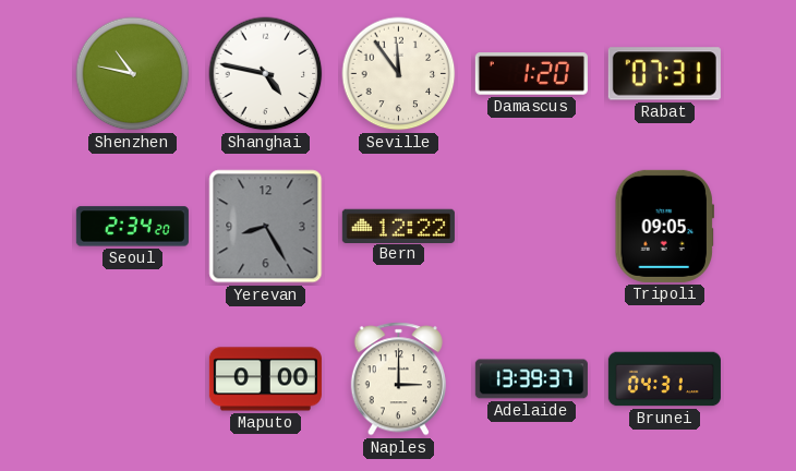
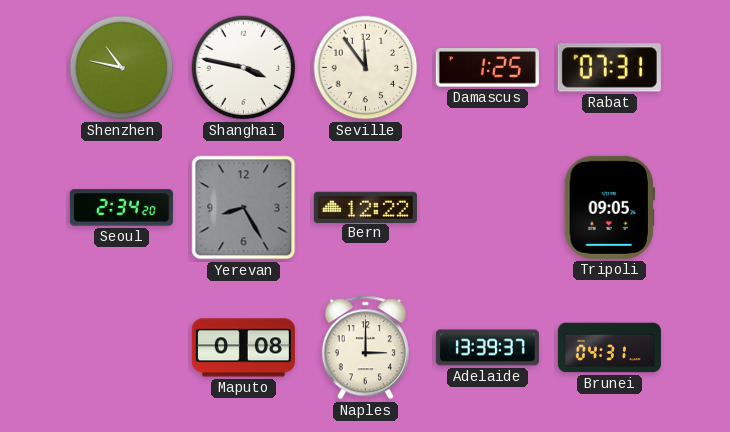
Shanghai: 4:47 -> 3:47 (244, 68)
Damascus: 1:20 -> 1:25 (487, 68)
Maputo: 0:00 -> 0:08 (243, 348)
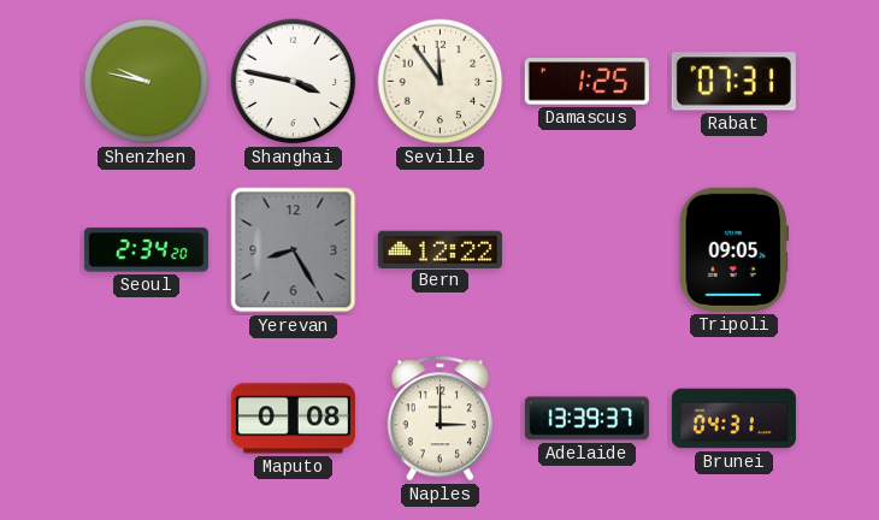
Shenzhen: 10:47 -> 9:47 (147, 82)
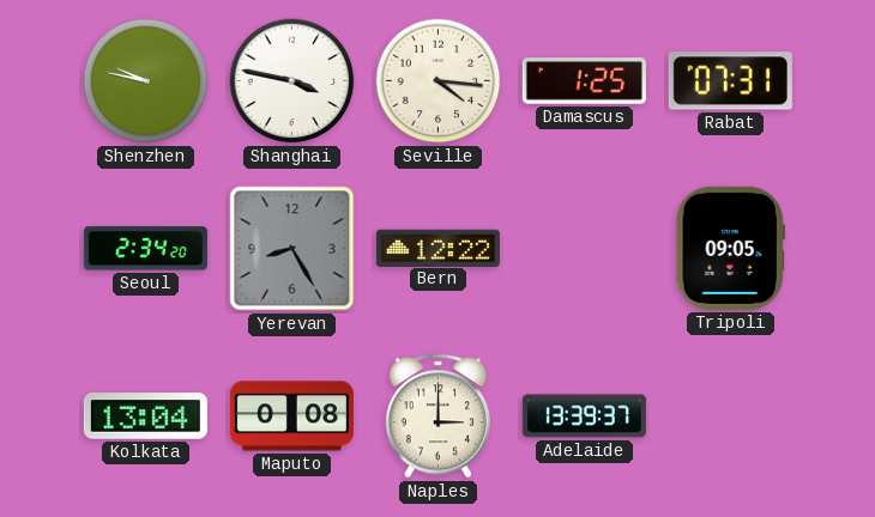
Seville: 11:54 -> 4:16 (439, 81)
Kolkata: none -> 13:04 (145, 416)
Brunei: 04:31 -> none (733, 419)
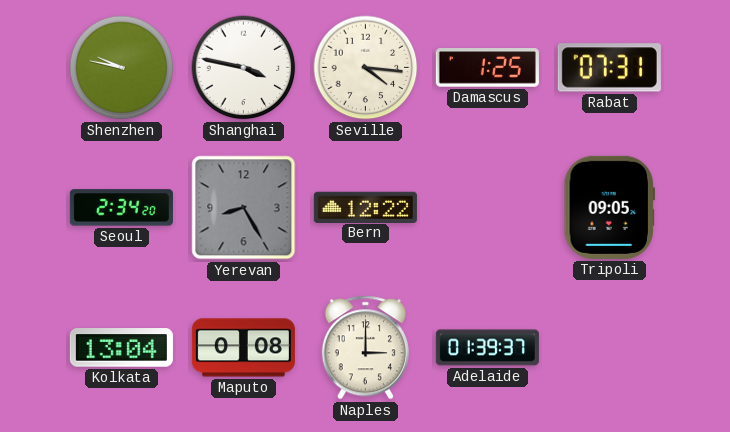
Adelaide: 13:39 -> 01:39 (487, 348)
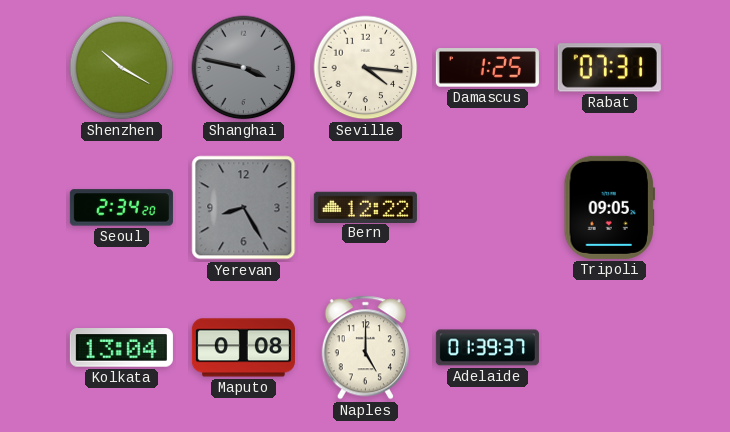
Shenzhen: 9:47 -> 10:20 (122, 68)
Shanghai dial: white -> grey (244, 68)
Naples: 3:00 -> 5:00 (365, 348)
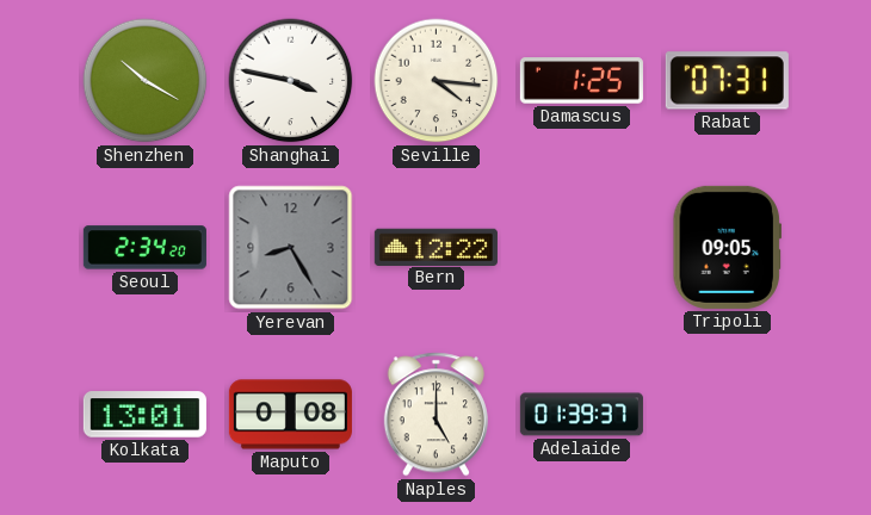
Shanghai dial: grey -> white (291, 81)
Kolkata: 13:04 -> 13:01 (144, 415)
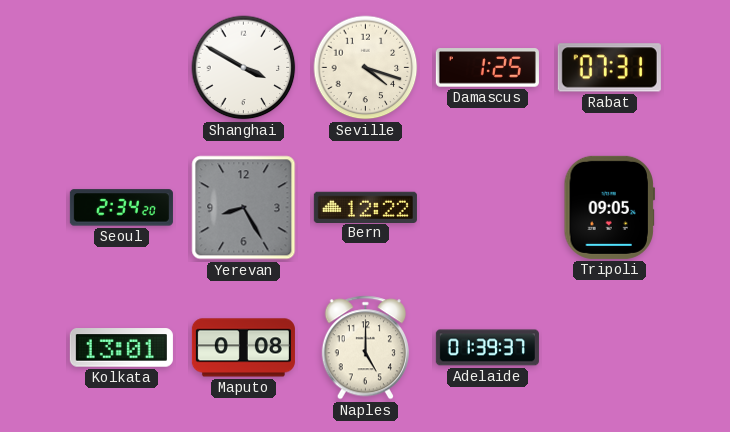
Shenzhen: 10:20 -> none (146, 81)
Shanghai: 3:47 -> 3:50 (244, 68)
Seville: 4:16 -> 4:18 (366, 68)
